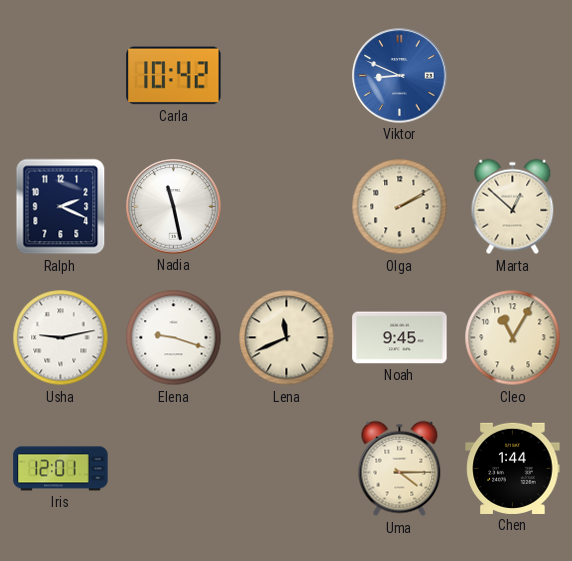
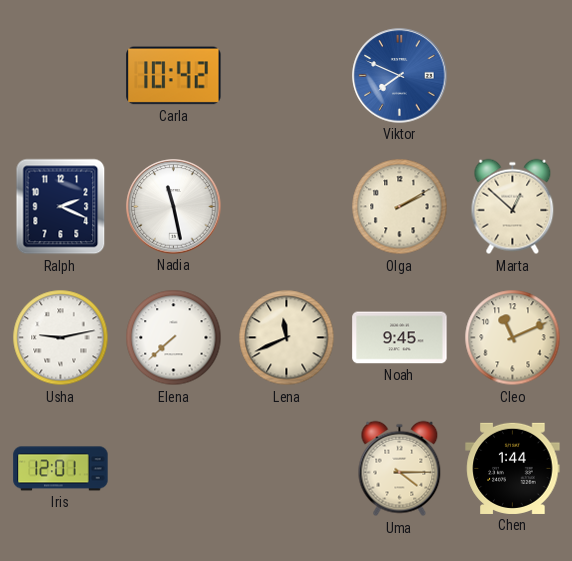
Viktor: 8:49 -> 7:49 (400, 76)
Elena: 9:18 -> 7:38 (174, 338)
Cleo: 11:05 -> 11:11 (513, 338)
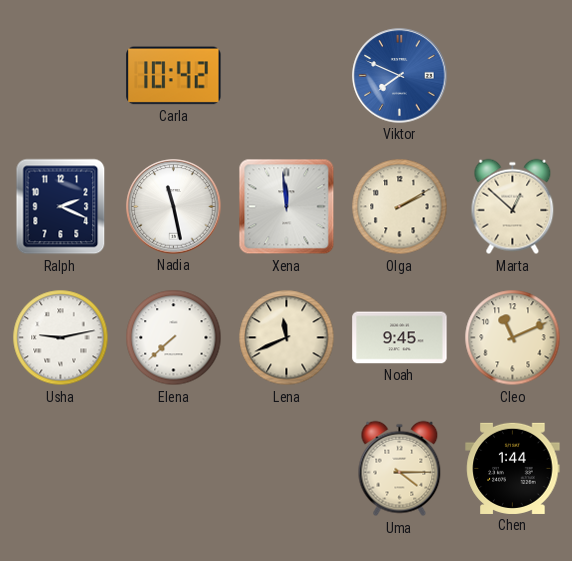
Xena: none -> 11:59 (287, 207)
Iris: 12:01 -> none (61, 469)
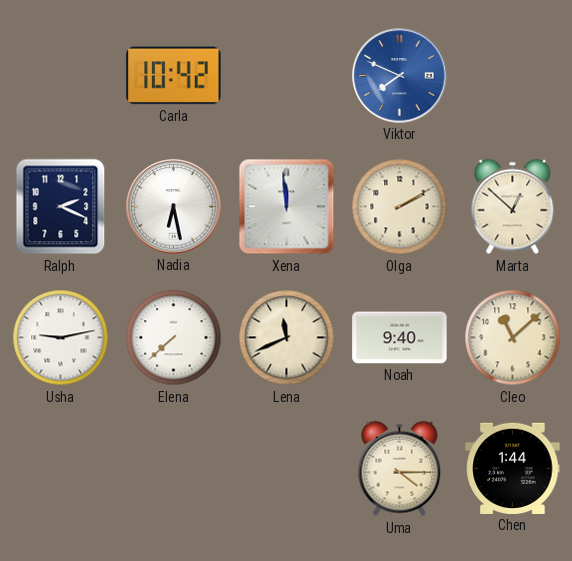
Nadia: 11:28 -> 6:28 (174, 207)
Noah: 9:45 -> 9:40 (400, 338)
Cleo: 11:11 -> 11:08 (513, 338)
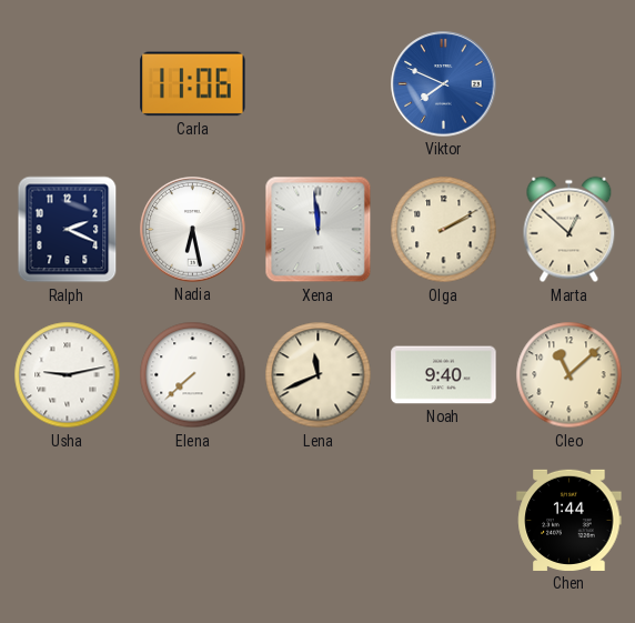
Carla: 10:42 -> 11:06 (193, 84)
Uma: 4:15 -> none (400, 469)
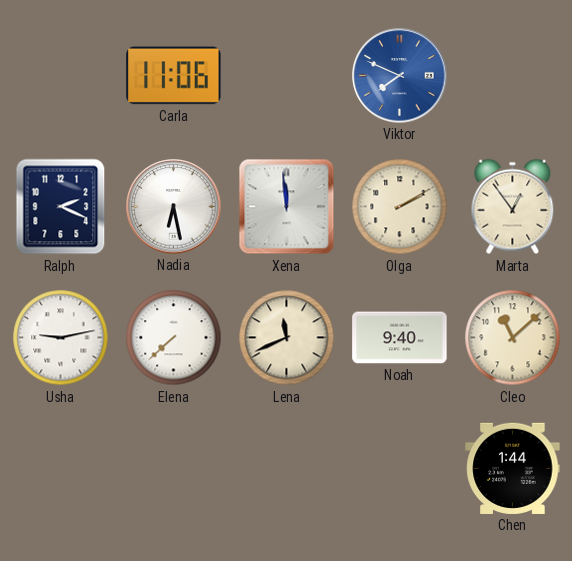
Marta: 12:52 -> 12:54 (513, 207)
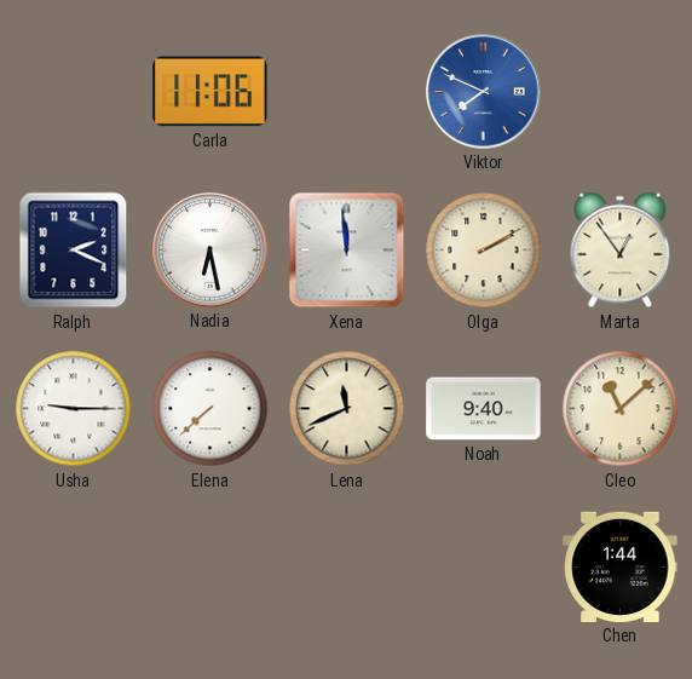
Usha: 9:13 -> 9:15 (74, 409)
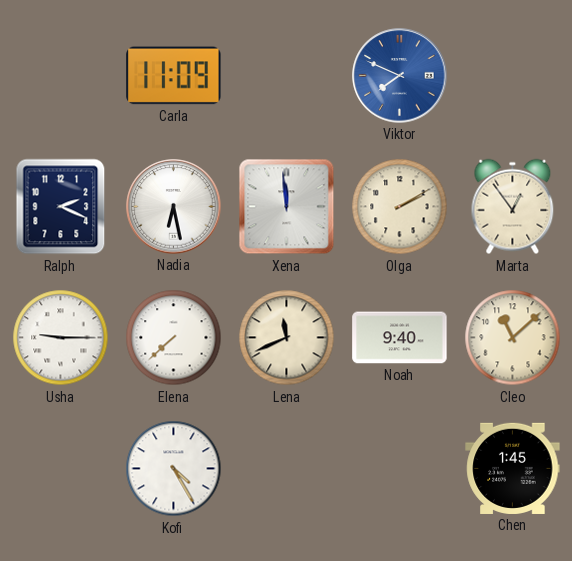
Carla: 11:06 -> 11:09 (174, 76)
Kofi: none -> 4:25 (174, 469)
Chen: 1:44 -> 1:45 (513, 468)
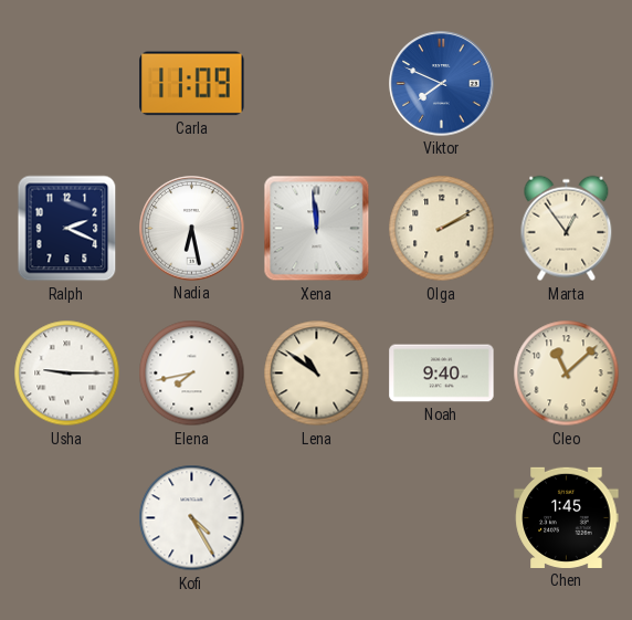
Elena: 7:38 -> 7:43 (192, 374)
Lena: 11:41 -> 10:51 (317, 374)
